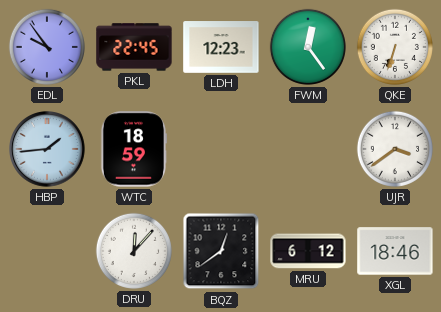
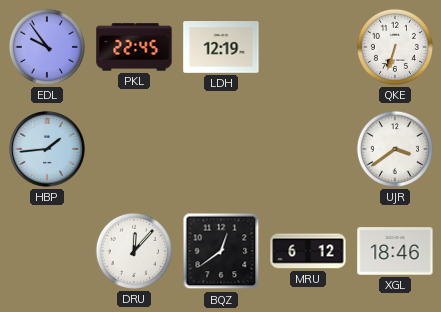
LDH: 12:23 -> 12:19 (221, 47)
FWM: 12:24 -> none (308, 47)
WTC: 18:59 -> none (134, 149)
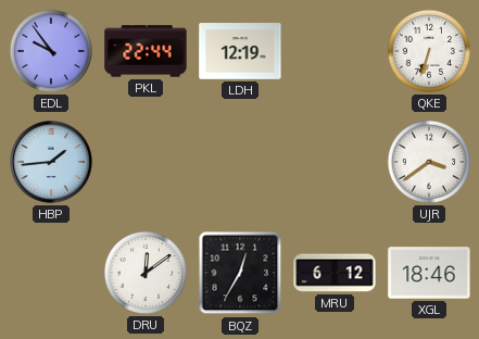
PKL: 22:45 -> 22:44 (146, 51)
DRU: 12:07 -> 12:09 (146, 273)
BQZ: 12:39 -> 12:35 (240, 273)
